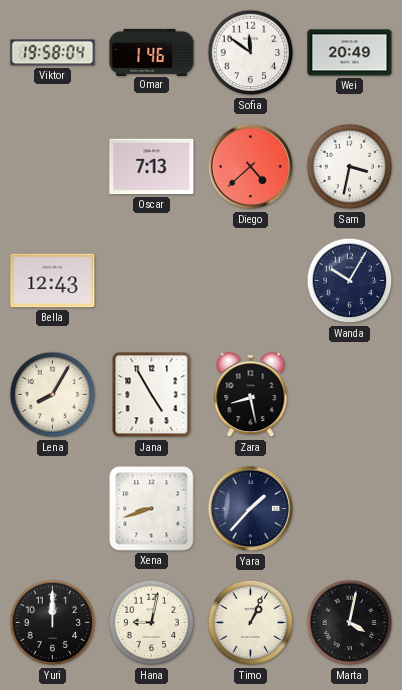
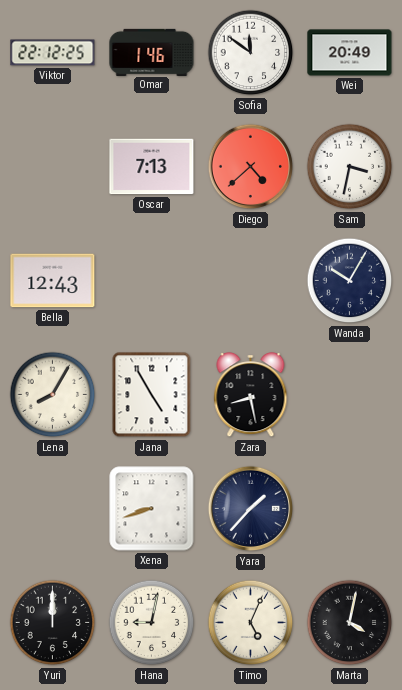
Viktor: 19:58 -> 22:12 (53, 53)
Timo: 1:04 -> 5:04 (251, 623)
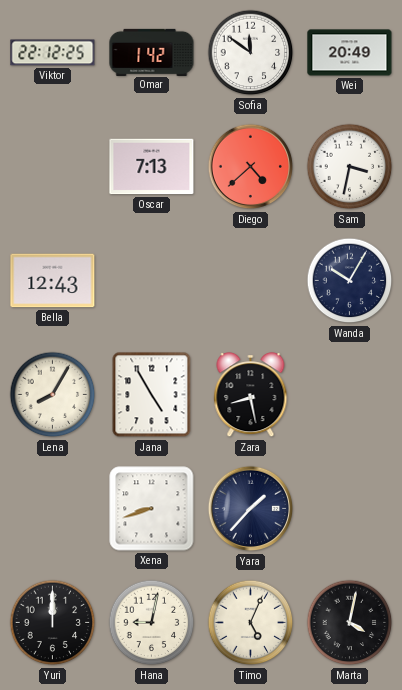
Omar: 1:46 -> 1:42 (152, 52)
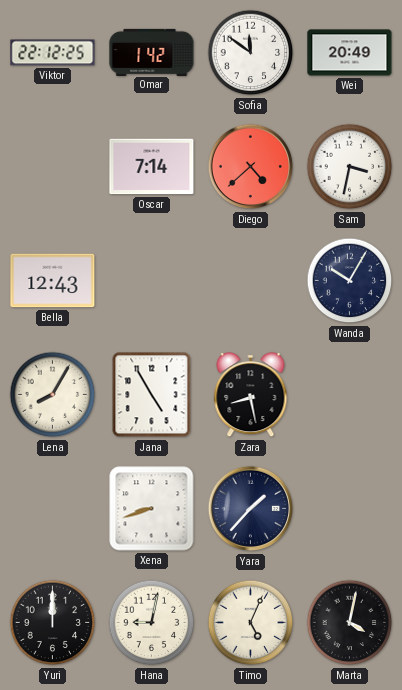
Oscar: 7:13 -> 7:14 (152, 167)
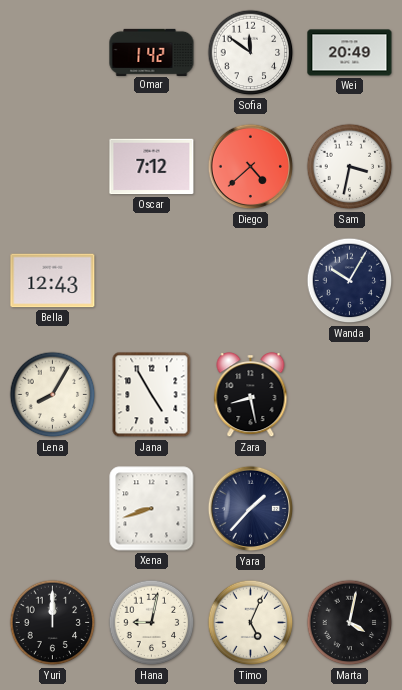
Viktor: 22:12 -> none (53, 53)
Oscar: 7:14 -> 7:12 (152, 167)
